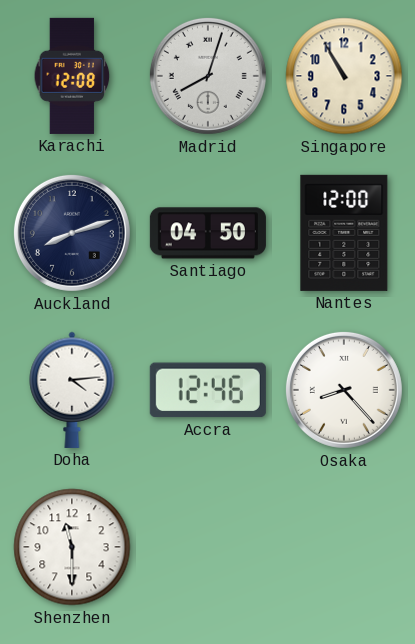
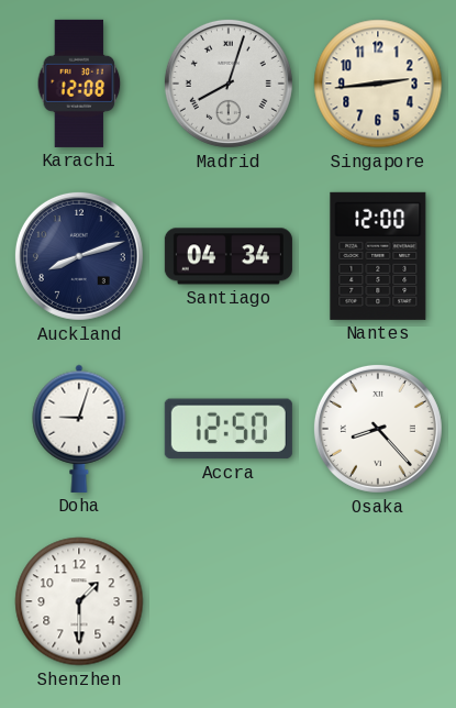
Singapore: 10:55 -> 2:44 (378, 84)
Santiago: 04:50 -> 04:34 (229, 256)
Doha: 4:14 -> 9:03 (79, 429)
Accra: 12:46 -> 12:50 (229, 429)
Shenzhen: 11:30 -> 1:30 (79, 601)
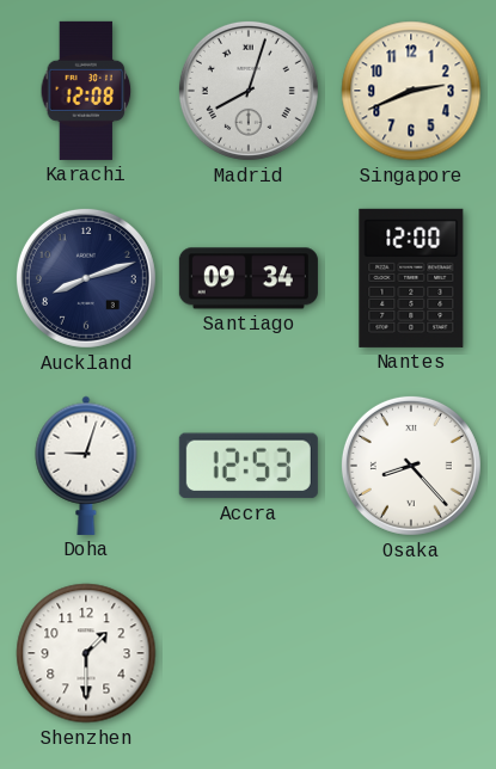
Singapore: 2:44 -> 2:41 (411, 91)
Santiago: 04:34 -> 09:34 (249, 278)
Accra: 12:50 -> 12:53 (249, 466)
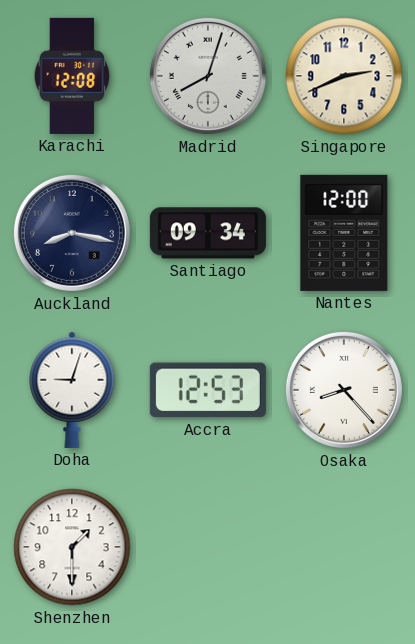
Auckland: 8:12 -> 8:17 (72, 233)
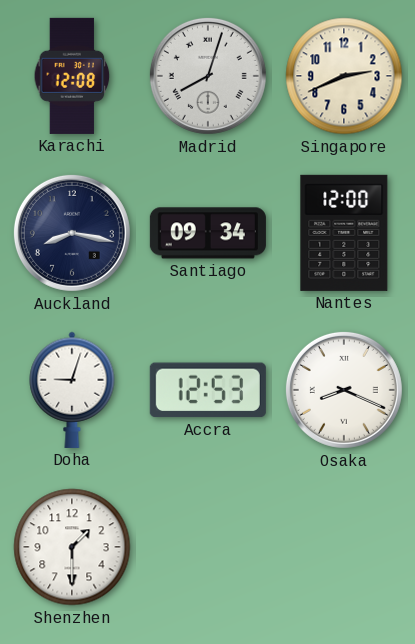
Osaka: 8:23 -> 8:19 (344, 390)
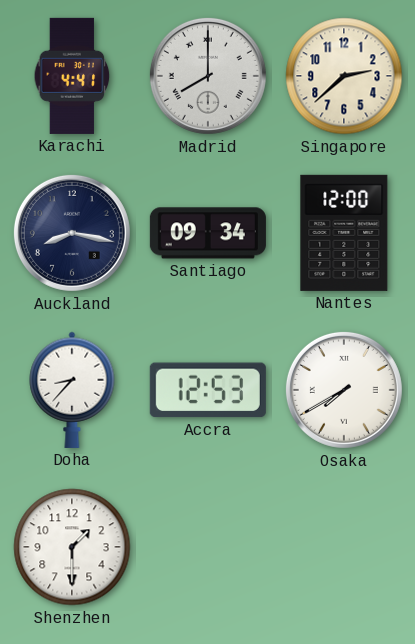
Karachi: 12:08 -> 4:41 (72, 76)
Madrid: 8:03 -> 8:00 (208, 76)
Singapore: 2:41 -> 2:38 (344, 76)
Doha: 9:03 -> 8:37 (72, 390)
Osaka: 8:19 -> 7:40 (344, 390)
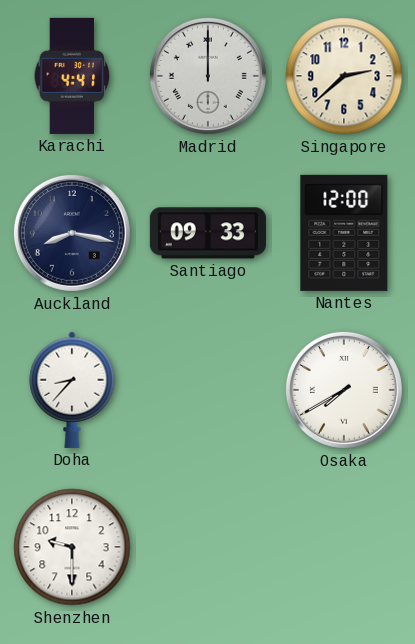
Madrid: 8:00 -> 12:00 (208, 76)
Santiago: 09:34 -> 09:33 (208, 233)
Accra: 12:53 -> none (208, 390)
Shenzhen: 1:30 -> 9:30 (72, 547)
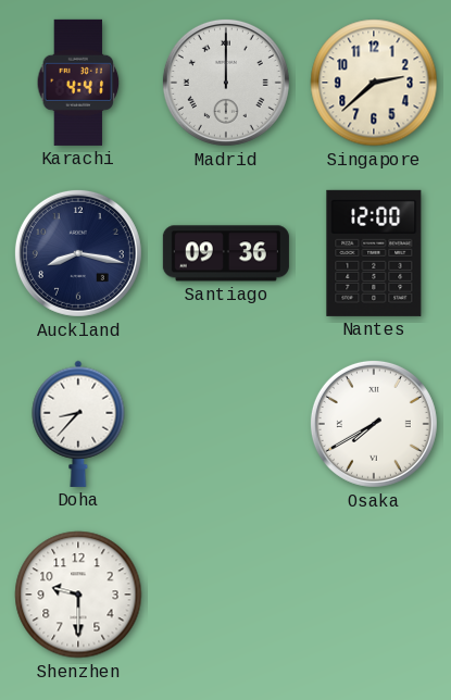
Santiago: 09:33 -> 09:36 (226, 253)
